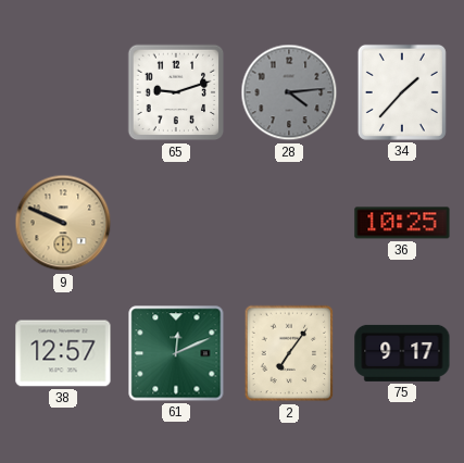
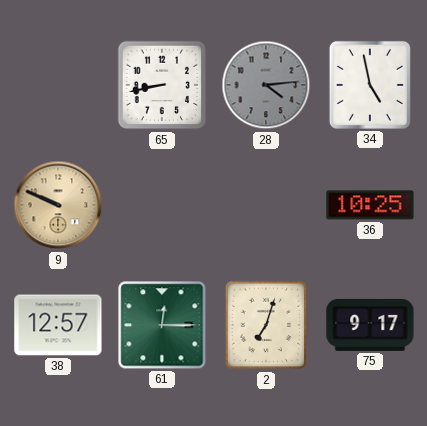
65: 9:12 -> 8:43 (162, 85)
34: 1:37 -> 4:58 (370, 85)
61: 12:11 -> 12:15 (162, 325)
2: 7:06 -> 7:03 (266, 325)
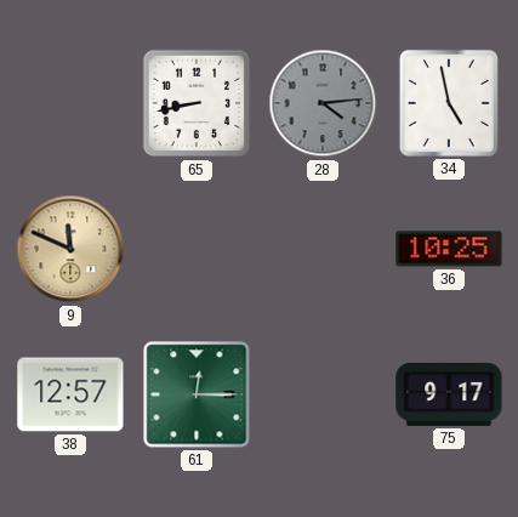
9: 9:49 -> 11:49 (70, 249)
2: 7:03 -> none (266, 325)
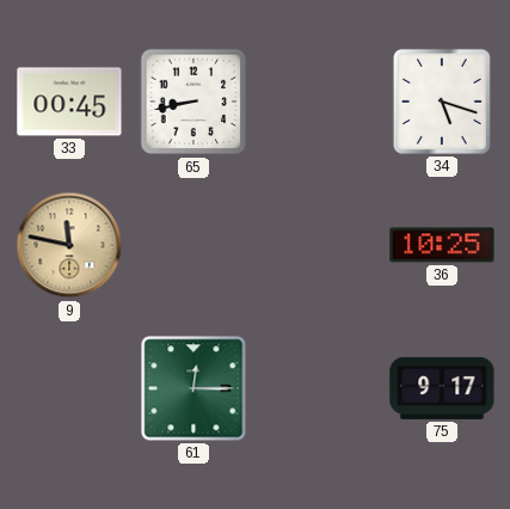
33: none -> 00:45 (69, 102)
28: 4:14 -> none (323, 103)
34: 4:58 -> 5:18 (442, 102)
9: 11:49 -> 11:47 (69, 245)
38: 12:57 -> none (70, 394)
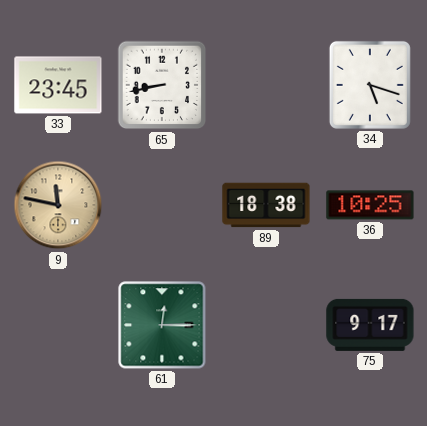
33: 00:45 -> 23:45 (58, 85)
89: none -> 18:38 (266, 205)
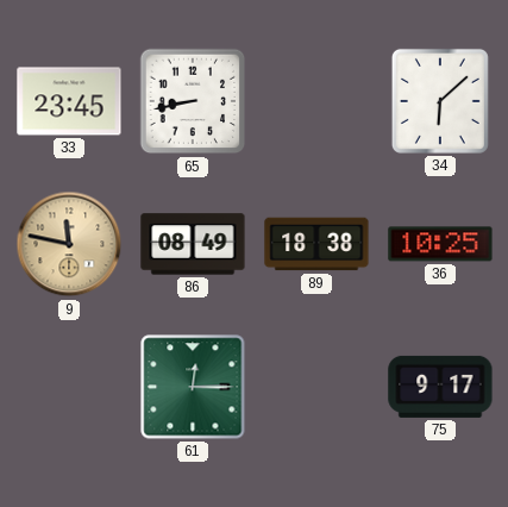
34: 5:18 -> 6:08 (440, 101)
86: none -> 08:49 (193, 244)
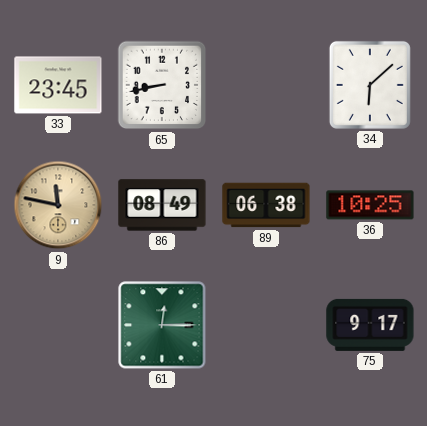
89: 18:38 -> 06:38 (266, 205)
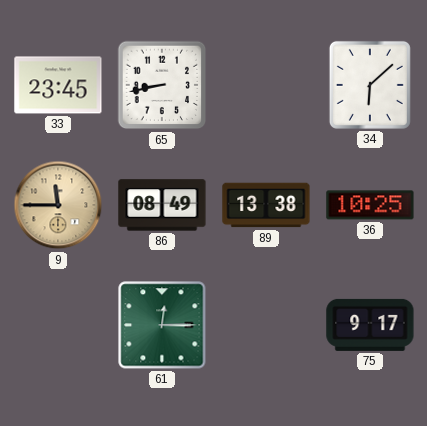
9: 11:47 -> 11:45 (58, 205)
89: 06:38 -> 13:38 (266, 205)
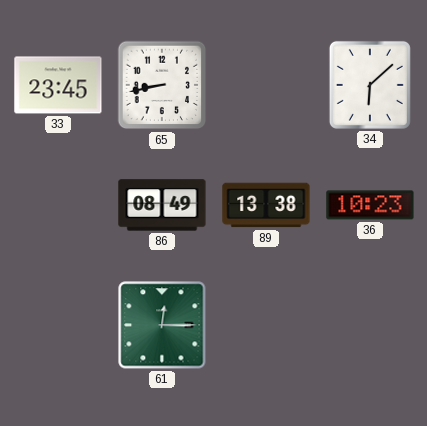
9: 11:45 -> none (58, 205)
36: 10:25 -> 10:23 (370, 205)
75: 9:17 -> none (370, 325)
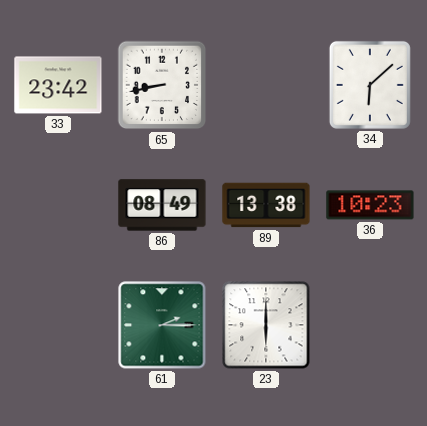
33: 23:45 -> 23:42 (58, 85)
61: 12:15 -> 2:15 (162, 325)
23: none -> 6:00 (266, 325)
